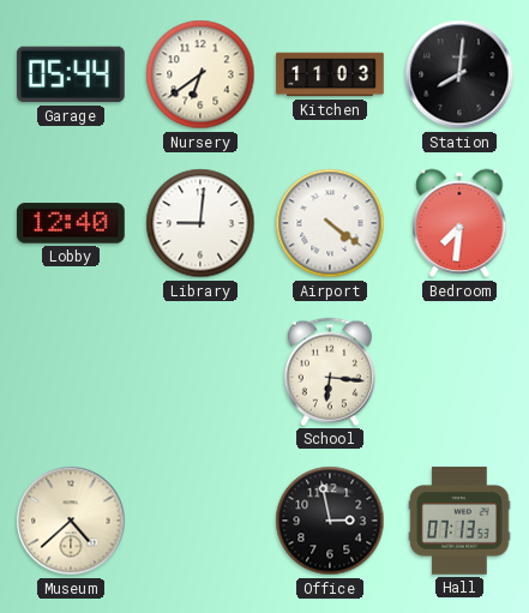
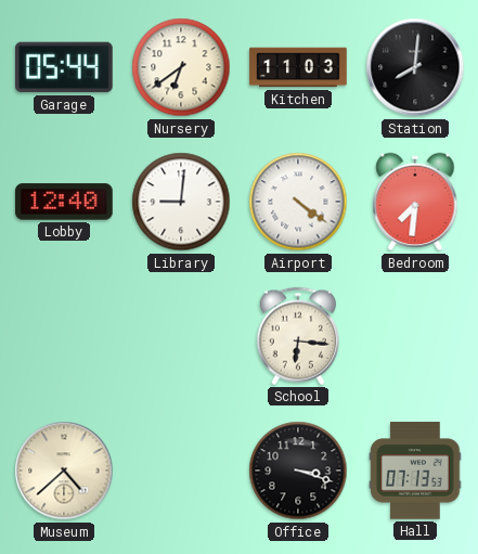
Office: 2:58 -> 3:18 (298, 471)
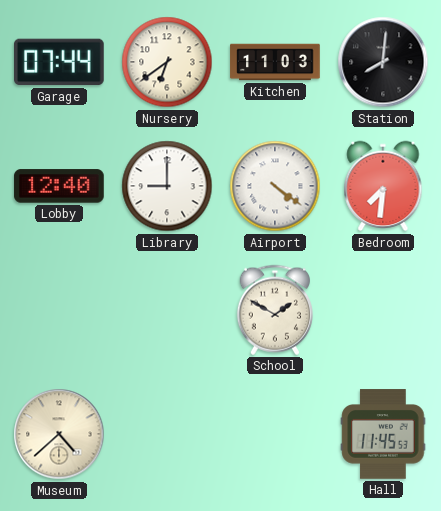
Garage: 05:44 -> 07:44 (60, 62)
Library: 9:01 -> 9:00 (167, 186)
School: 6:16 -> 1:50 (275, 310)
Office: 3:18 -> none (298, 471)
Hall: 07:13 -> 11:45 (383, 434)
